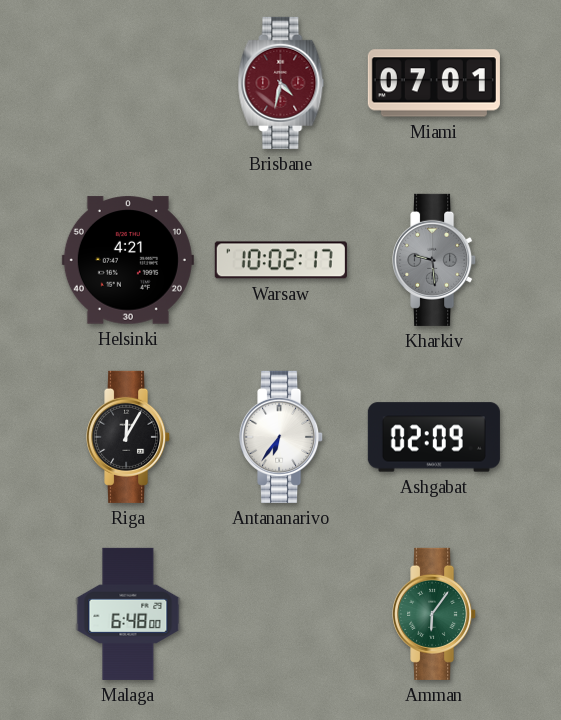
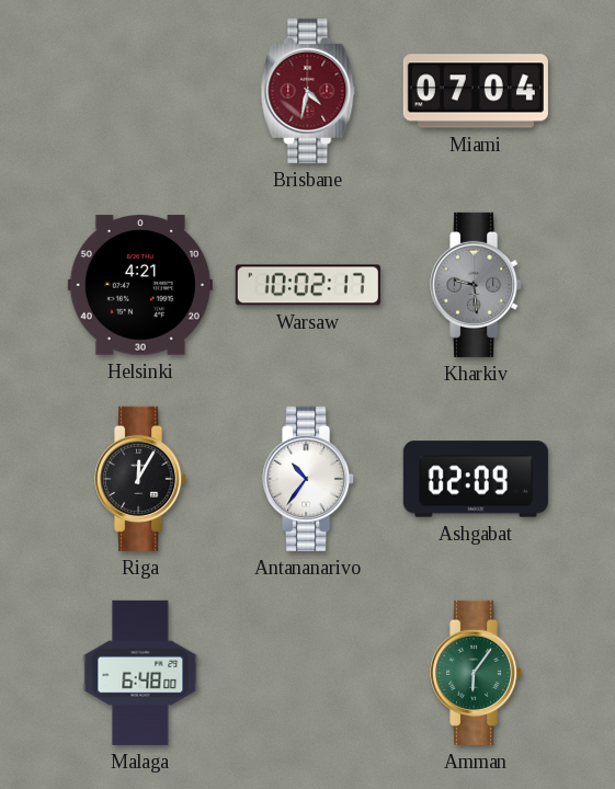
Miami: 07:01 -> 07:04 (476, 91)
Antananarivo: 6:36 -> 10:36 (309, 479)
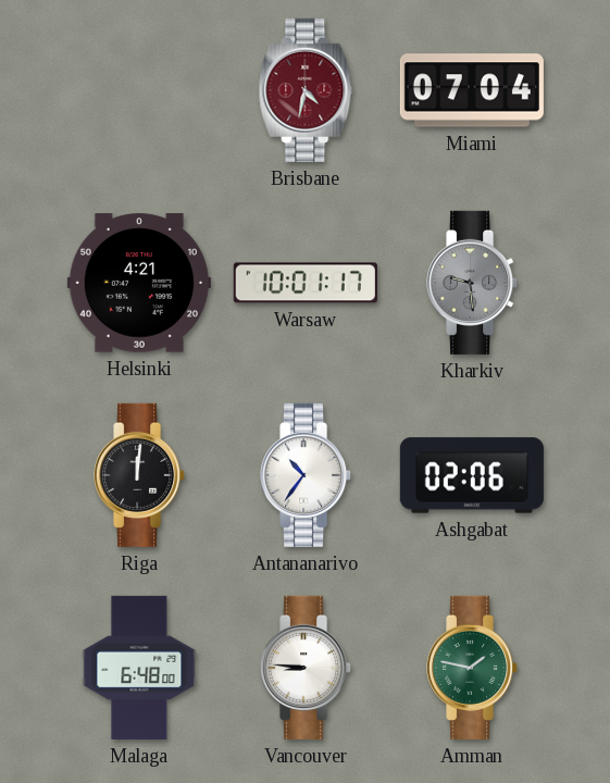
Warsaw: 10:02 -> 10:01 (306, 283)
Riga: 12:05 -> 12:01 (140, 475)
Ashgabat: 02:09 -> 02:06 (472, 475)
Vancouver: none -> 8:46 (307, 668)
Amman: 6:06 -> 1:47 (473, 668)
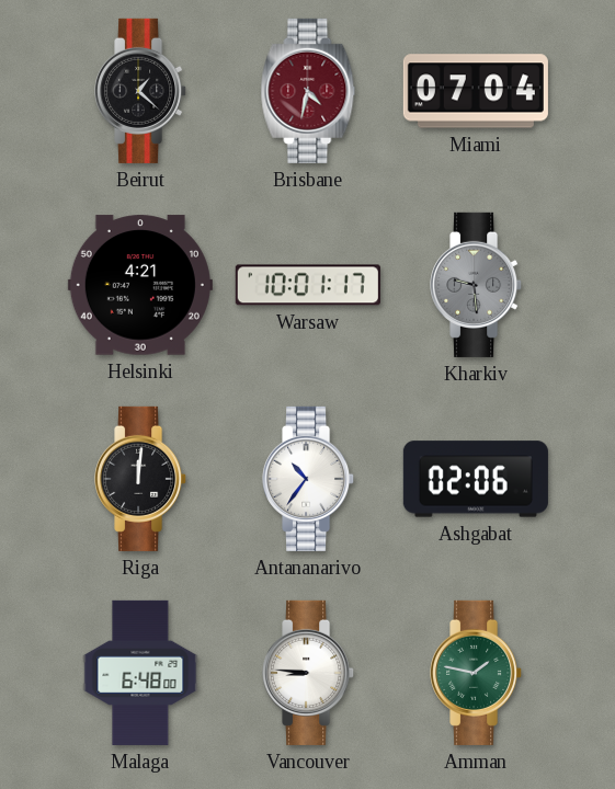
Beirut: none -> 1:22 (141, 91)
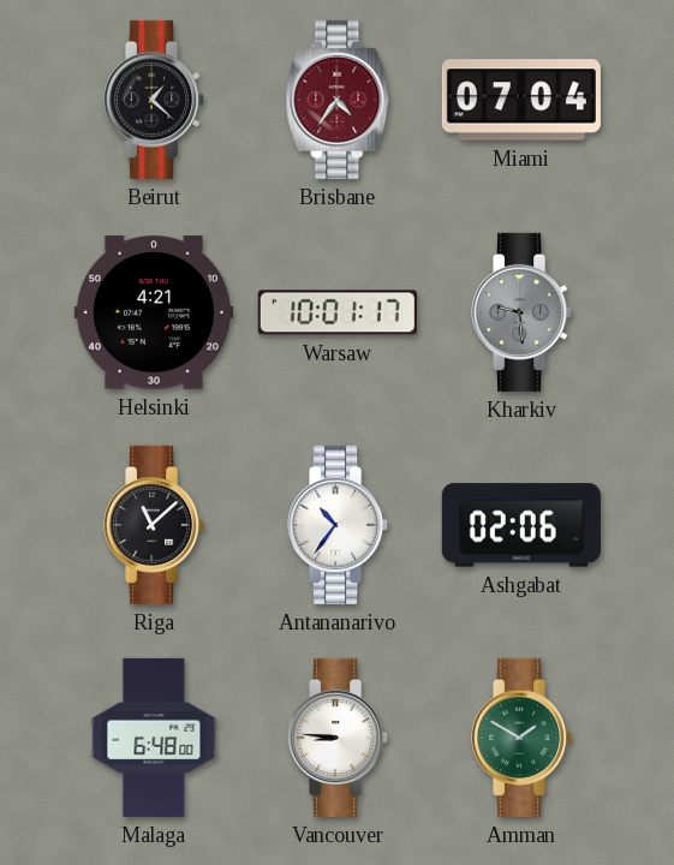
Brisbane: 4:32 -> 4:36 (338, 100)
Riga: 12:01 -> 11:08 (155, 525)
Amman: 1:47 -> 1:50 (523, 738)
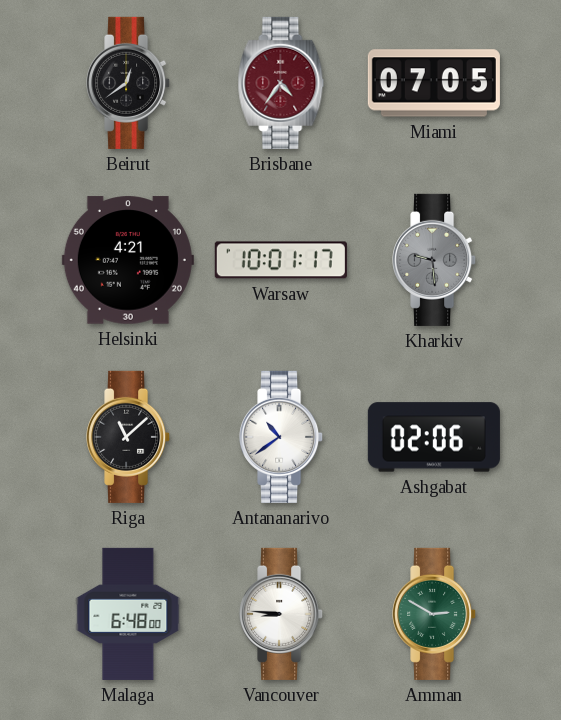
Beirut: 1:22 -> 12:39 (129, 83)
Miami: 07:04 -> 07:05 (434, 83)
Antananarivo: 10:36 -> 10:39 (282, 437)
Amman: 1:50 -> 2:50 (435, 614)
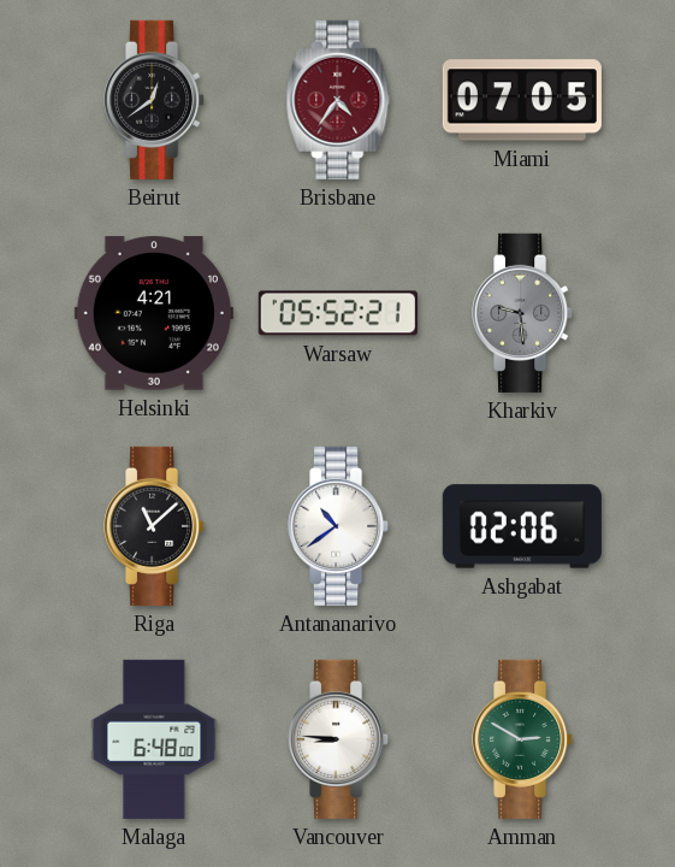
Warsaw: 10:01 -> 05:52 (338, 313)
